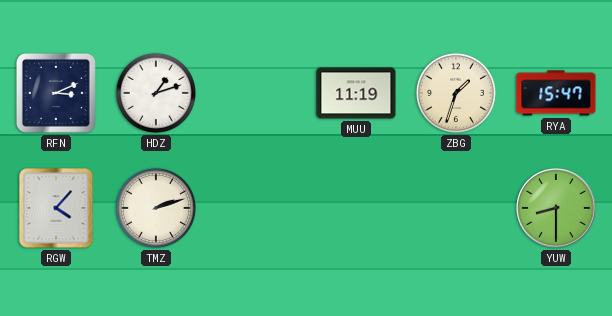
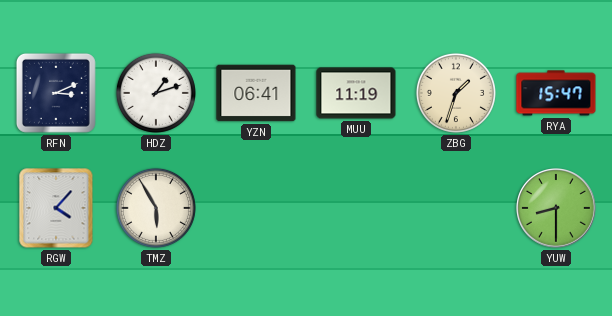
YZN: none -> 06:41 (256, 93)
TMZ: 2:12 -> 5:55 (156, 208)
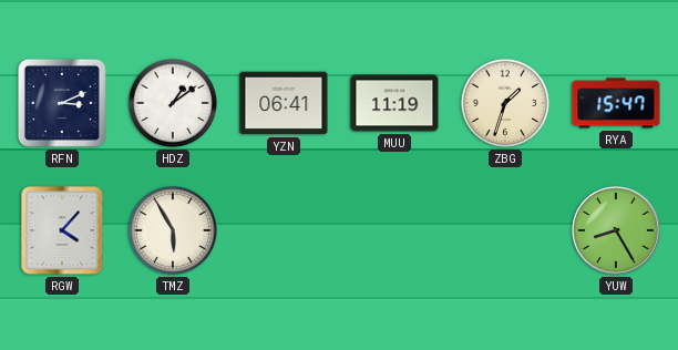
HDZ: 1:12 -> 1:09 (173, 103)
YUW: 8:30 -> 8:25 (617, 231)
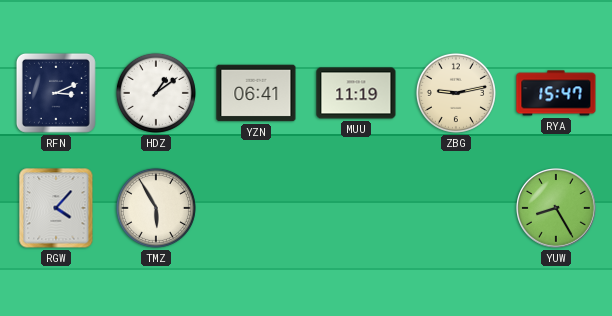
ZBG: 1:33 -> 9:13 (456, 93)
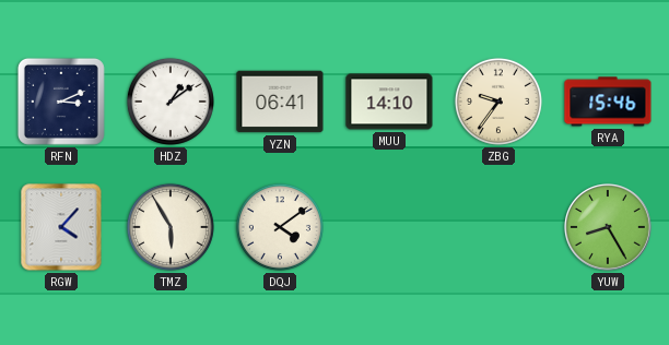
MUU: 11:19 -> 14:10 (389, 102)
ZBG: 9:13 -> 9:36 (498, 102)
RYA: 15:47 -> 15:46 (608, 102)
DQJ: none -> 4:09 (280, 227)
